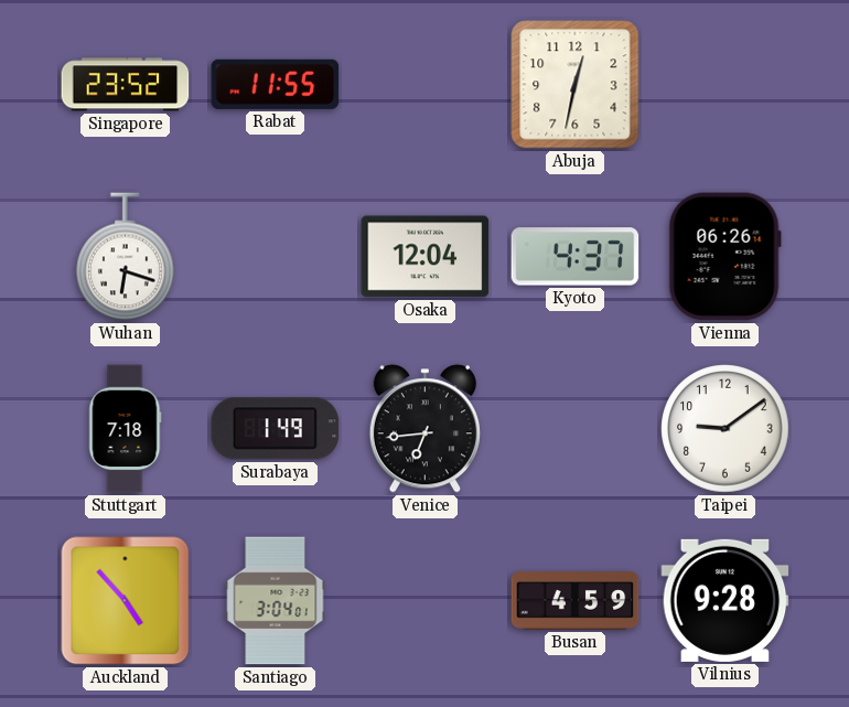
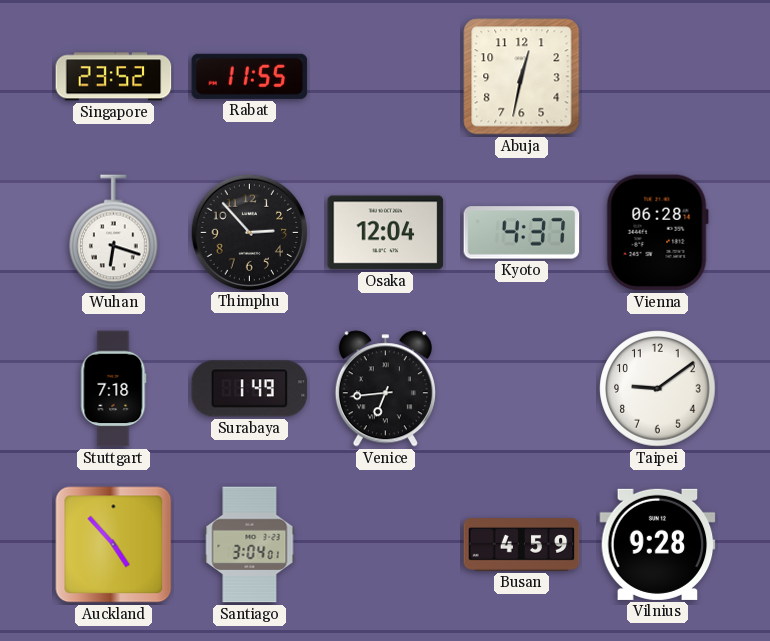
Thimphu: none -> 2:53 (249, 232)
Vienna: 06:26 -> 06:28 (657, 233)
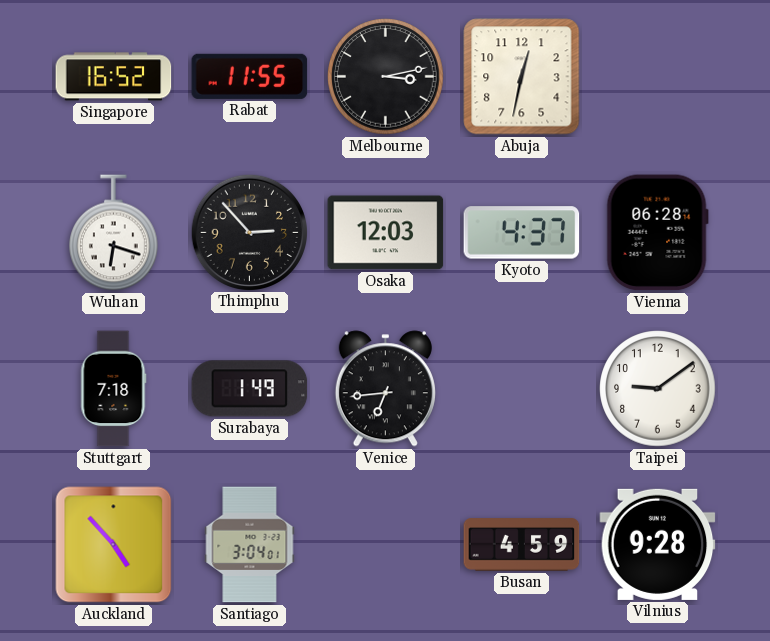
Singapore: 23:52 -> 16:52 (114, 77)
Melbourne: none -> 3:13 (386, 77)
Osaka: 12:04 -> 12:03 (386, 233)
